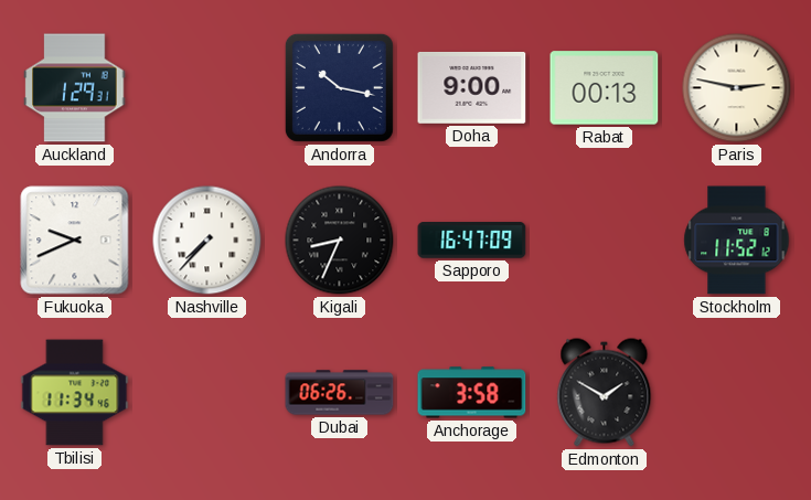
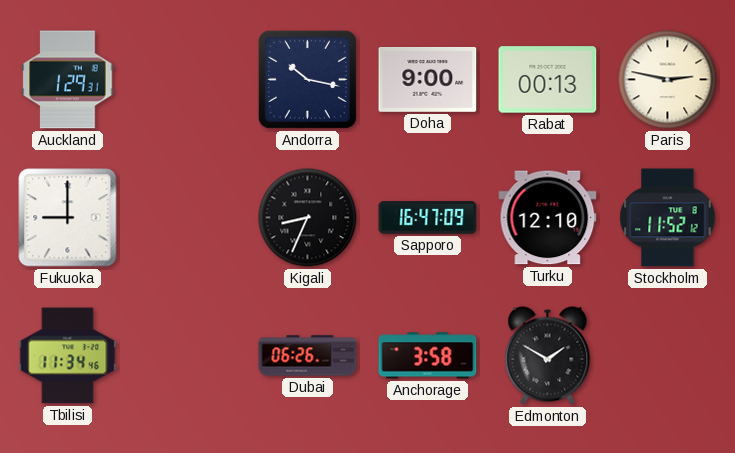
Fukuoka: 9:41 -> 9:00 (68, 218)
Nashville: 7:37 -> none (207, 241)
Turku: none -> 12:10 (548, 218)
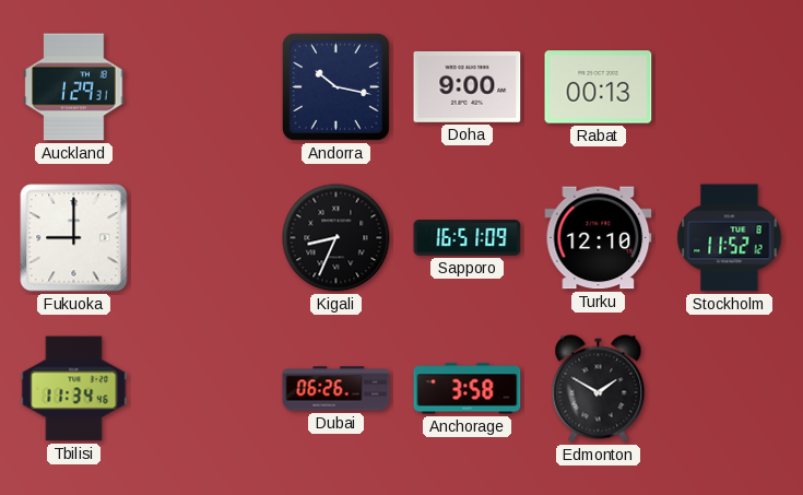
Paris: 2:47 -> none (668, 80)
Sapporo: 16:47 -> 16:51 (468, 238)
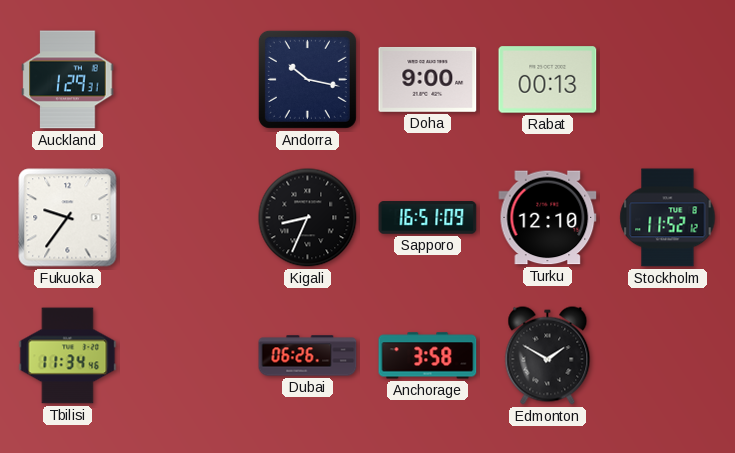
Fukuoka: 9:00 -> 9:36 (68, 218)
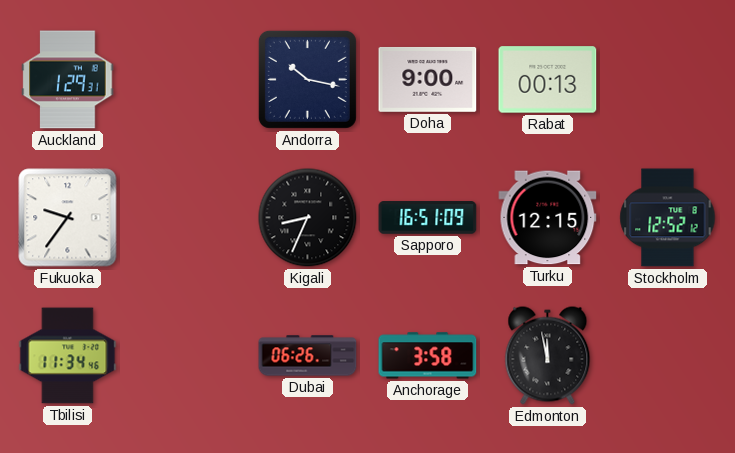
Turku: 12:10 -> 12:15 (548, 218)
Stockholm: 11:52 -> 12:52 (668, 218)
Edmonton: 1:50 -> 11:58 (548, 356)
